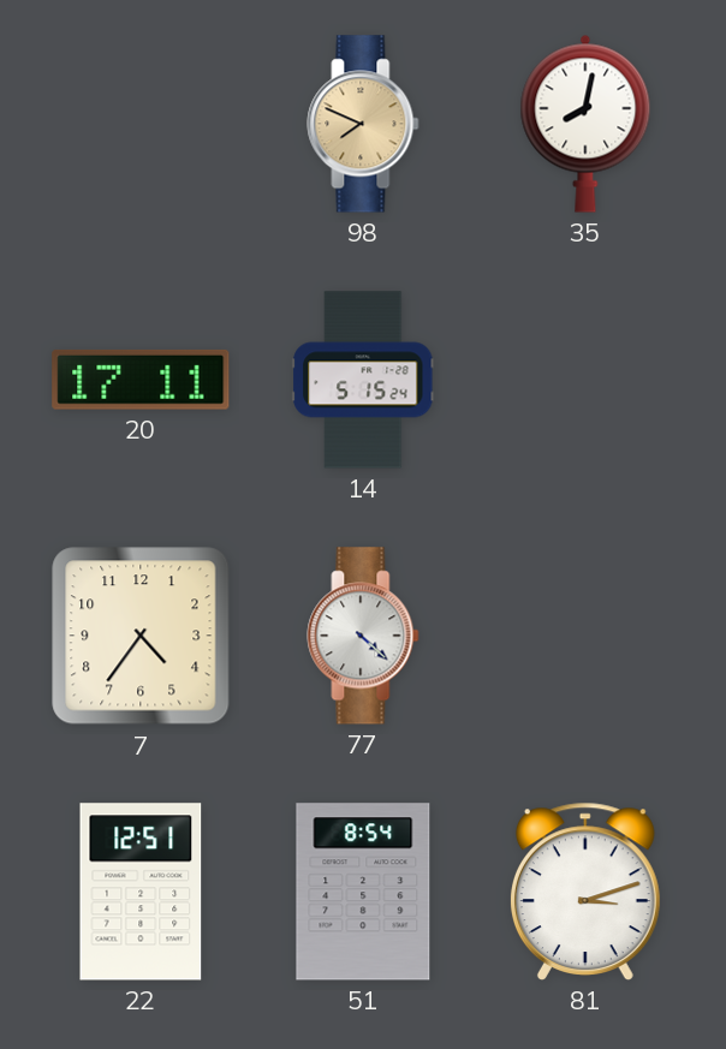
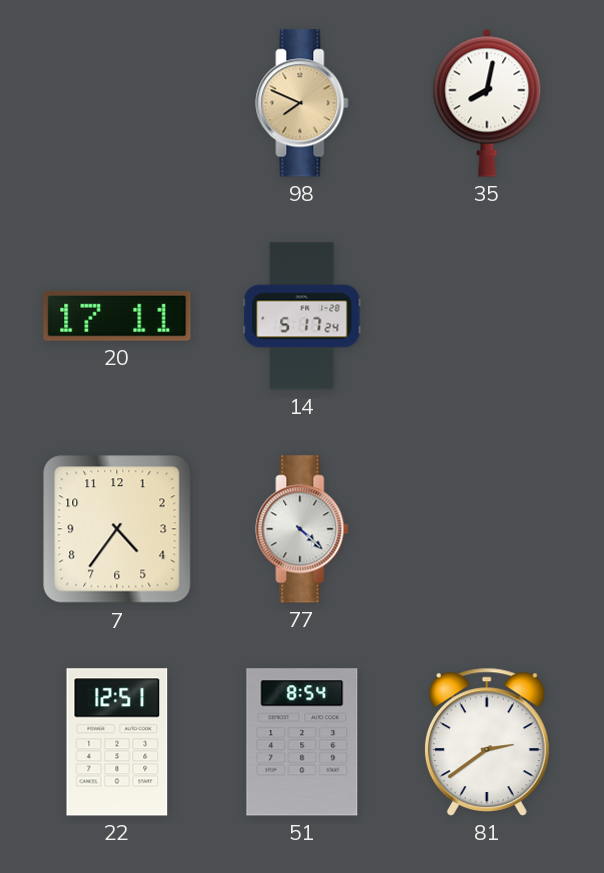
14: 5:15 -> 5:17 (302, 316)
81: 3:12 -> 2:39 (487, 742)
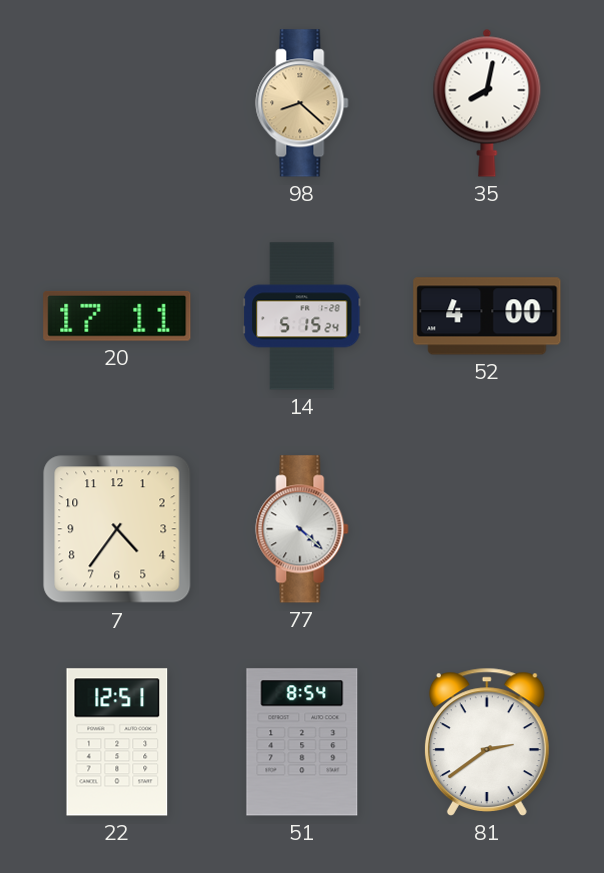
98: 7:49 -> 8:22 (302, 103)
14: 5:17 -> 5:15 (302, 316)
52: none -> 4:00 (487, 316)
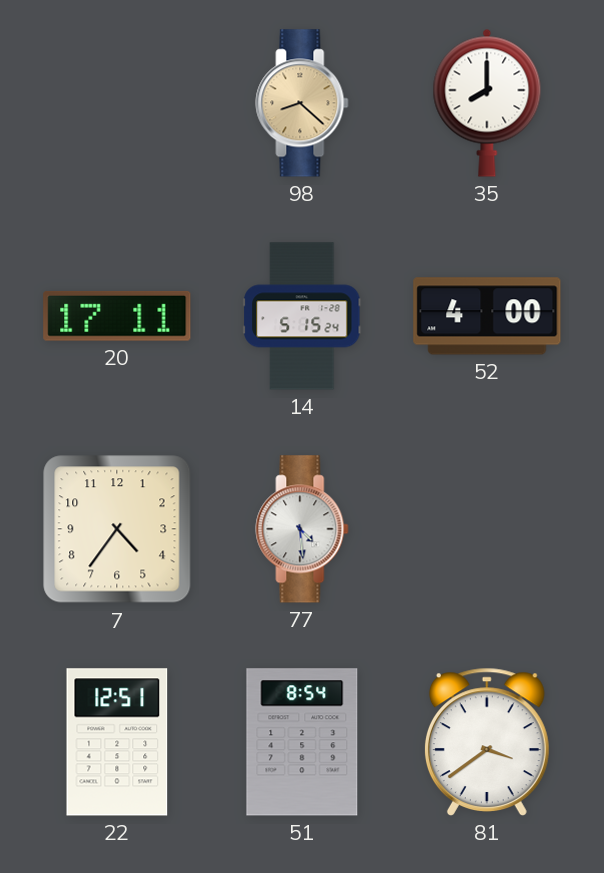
35: 8:02 -> 8:00 (487, 103)
77: 4:22 -> 4:29 (302, 529)
81: 2:39 -> 3:39 (487, 742)
